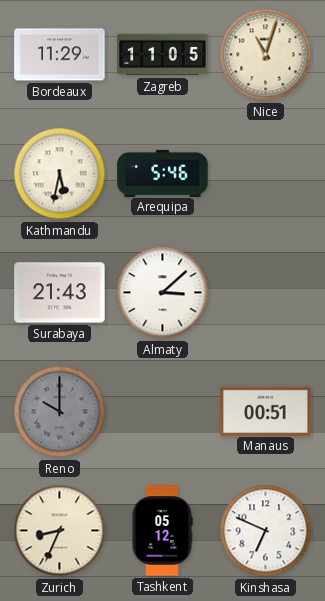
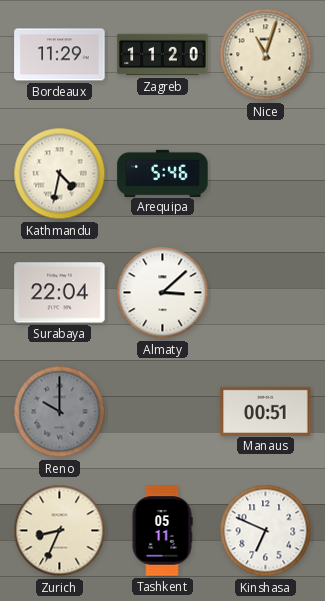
Zagreb: 11:05 -> 11:20 (163, 55)
Kathmandu: 5:32 -> 4:32 (60, 174)
Surabaya: 21:43 -> 22:04 (60, 293)
Tashkent: 05:12 -> 05:11 (162, 531)
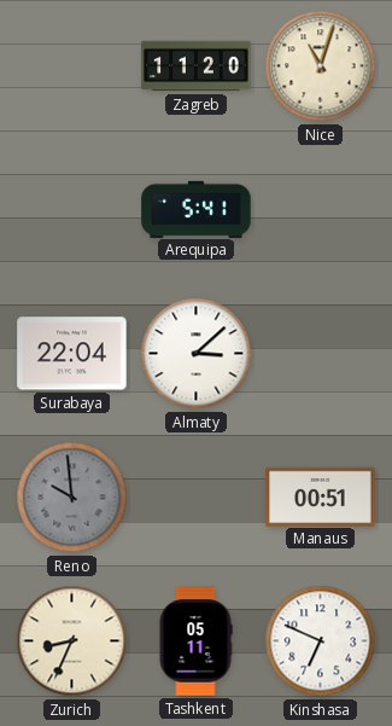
Bordeaux: 11:29 -> none (60, 55)
Kathmandu: 4:32 -> none (60, 174)
Arequipa: 5:46 -> 5:41 (197, 209)
Reno: 10:00 -> 9:59 (72, 498)
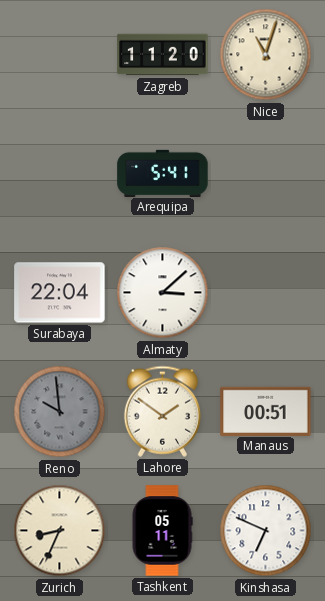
Lahore: none -> 1:51 (162, 411)
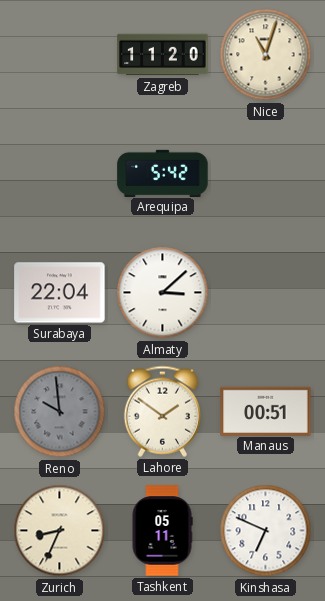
Arequipa: 5:41 -> 5:42 (163, 173)
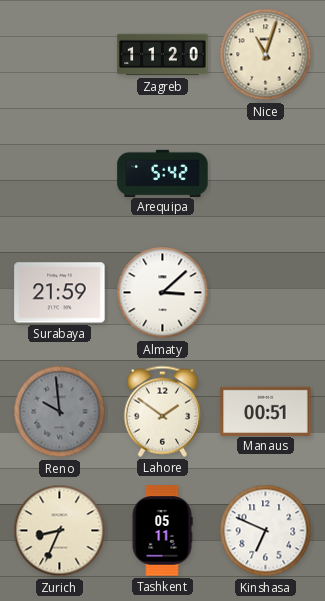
Surabaya: 22:04 -> 21:59 (60, 293)
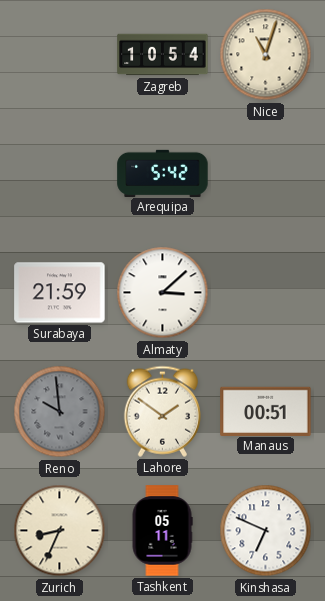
Zagreb: 11:20 -> 10:54 (163, 55)
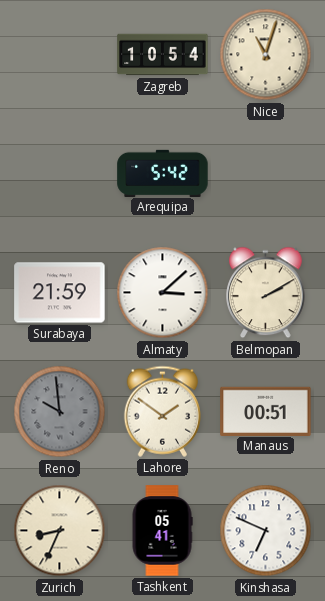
Belmopan: none -> 2:10 (266, 293)
Tashkent: 05:11 -> 05:41 (162, 531)
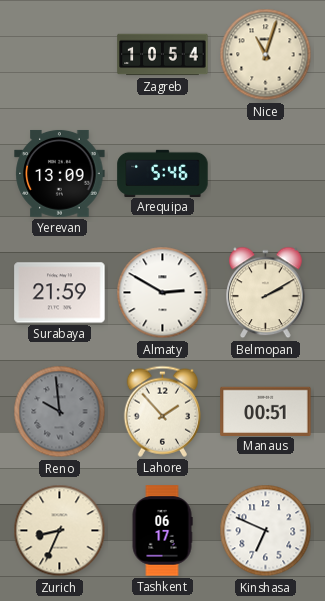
Yerevan: none -> 13:09 (60, 173)
Arequipa: 5:42 -> 5:46 (163, 173)
Almaty: 3:08 -> 2:50 (163, 293)
Lahore: 1:51 -> 1:53 (162, 411)
Tashkent: 05:41 -> 06:17 (162, 531)
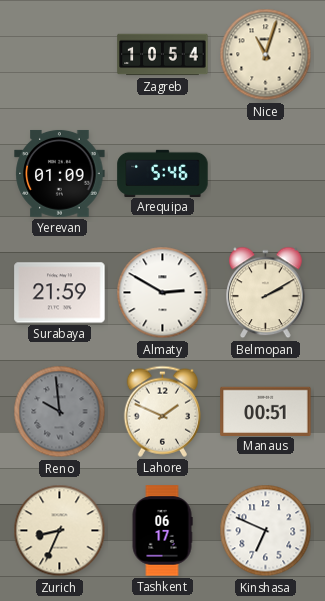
Yerevan: 13:09 -> 01:09 (60, 173)
Lahore: 1:53 -> 1:49 (162, 411)
